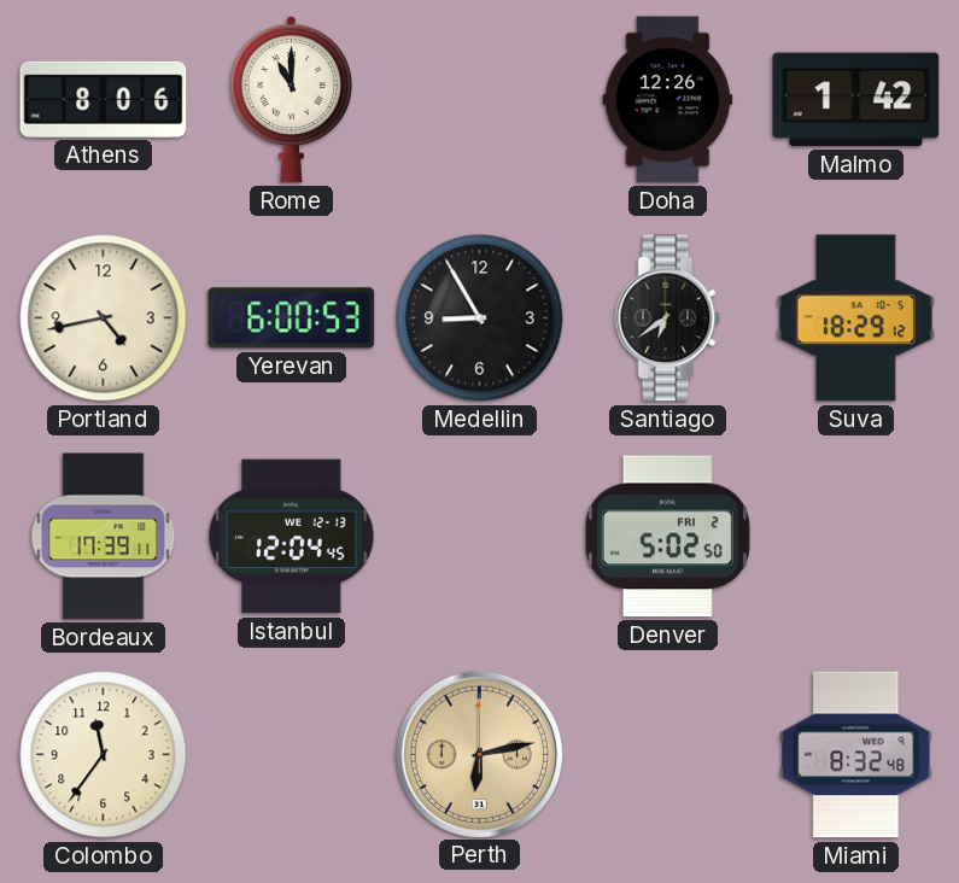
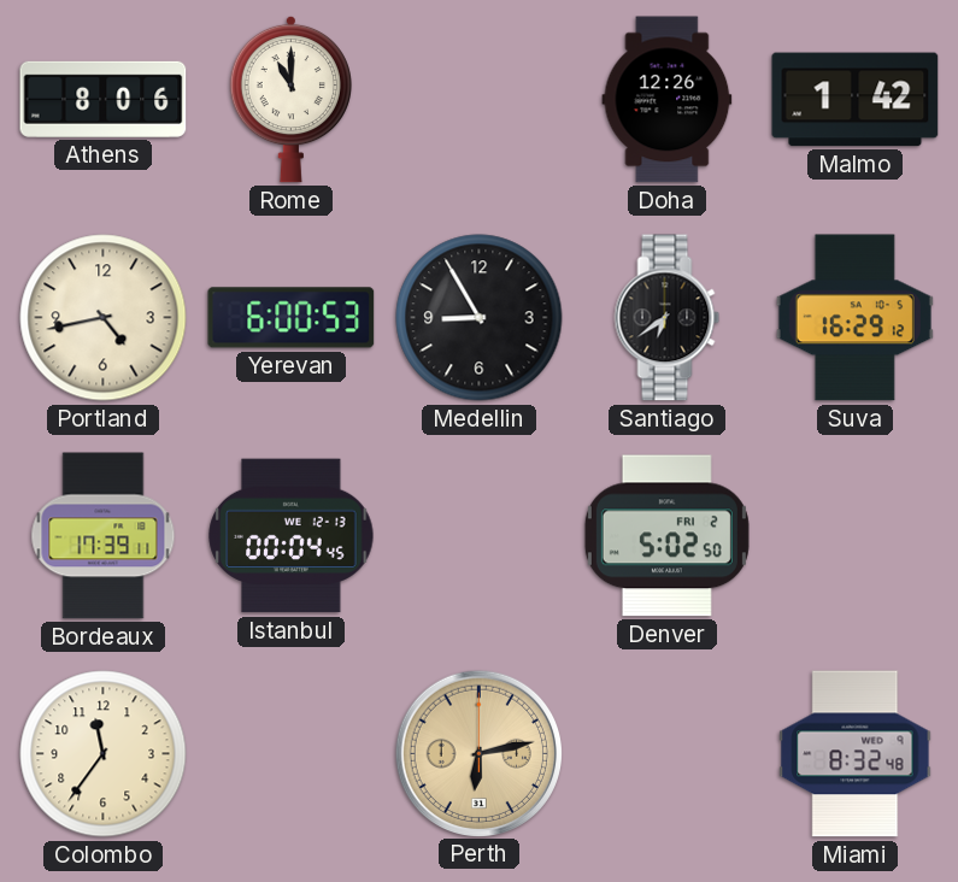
Suva: 18:29 -> 16:29 (854, 318)
Istanbul: 12:04 -> 00:04 (292, 536)
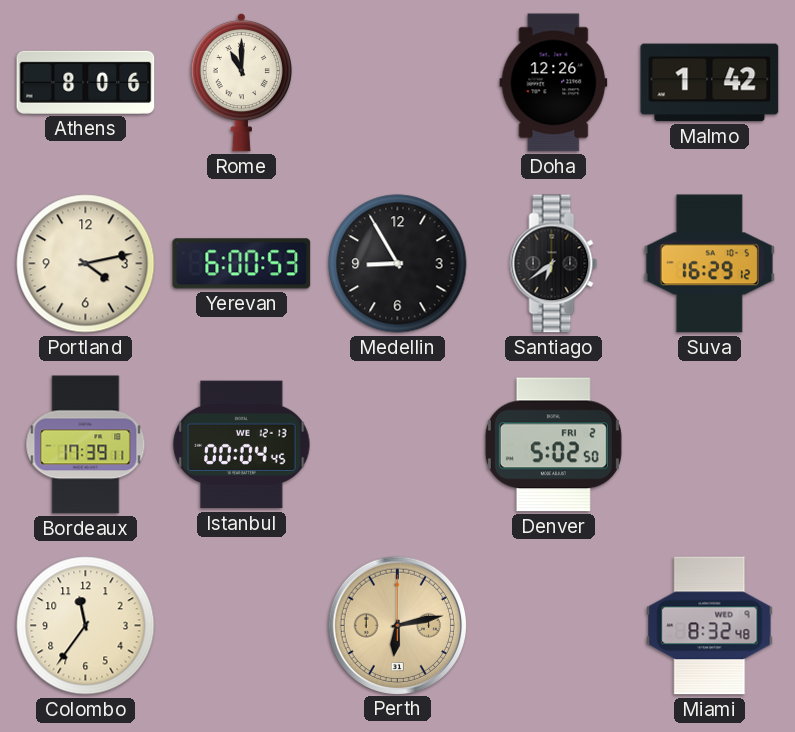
Portland: 4:43 -> 4:13 (86, 264)
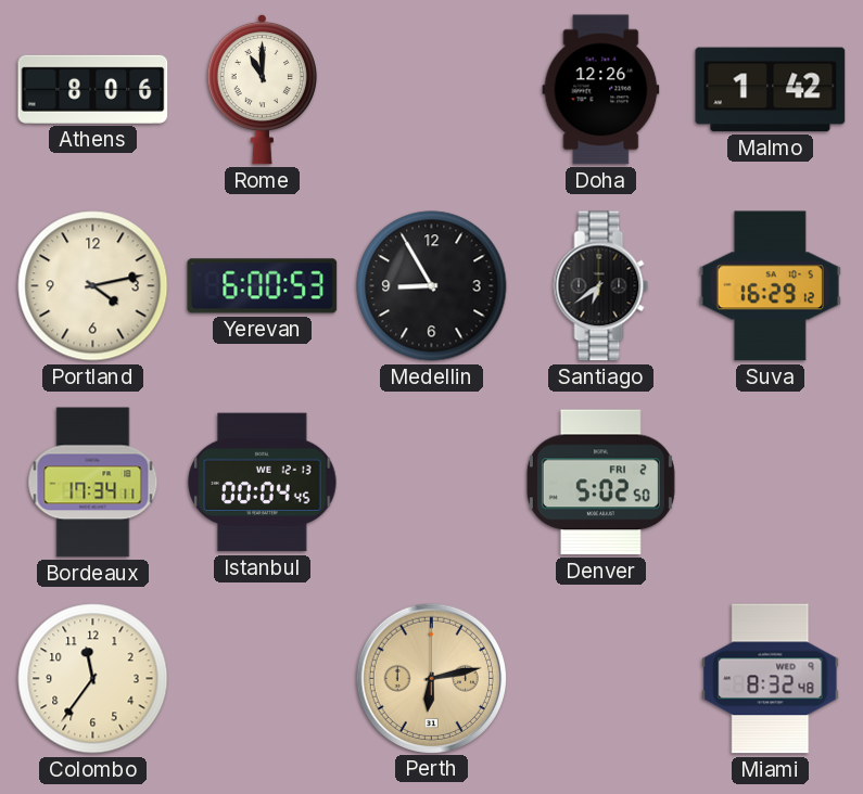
Bordeaux: 17:39 -> 17:34 (93, 483)
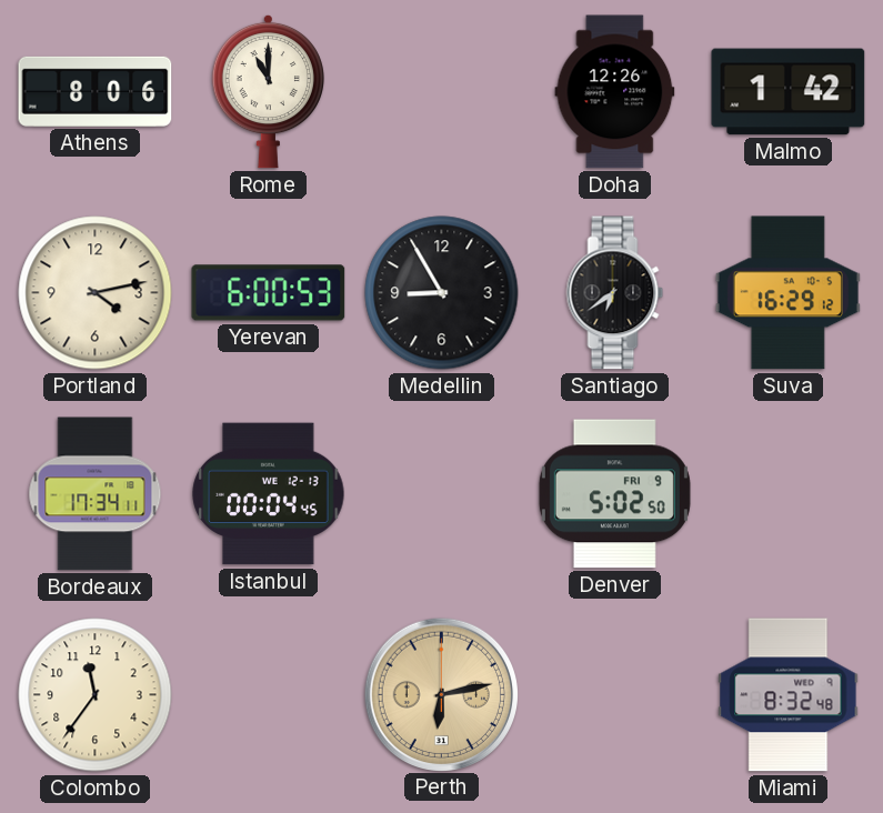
Denver date: FRI 2 -> FRI 9 (614, 494)
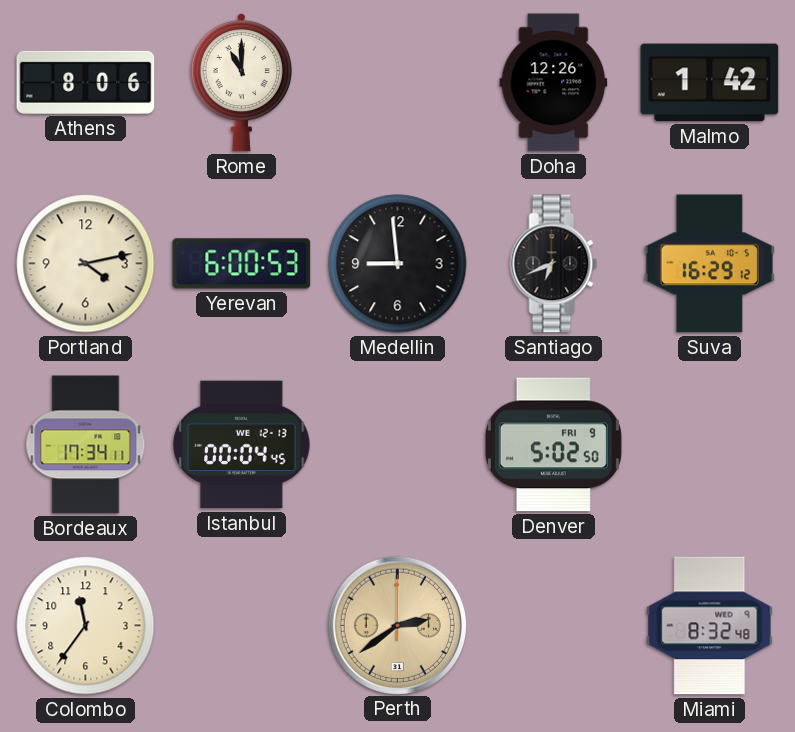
Medellin: 8:55 -> 8:59 (398, 264)
Santiago: 6:39 -> 6:41 (554, 264)
Perth: 6:13 -> 2:39 (397, 625)
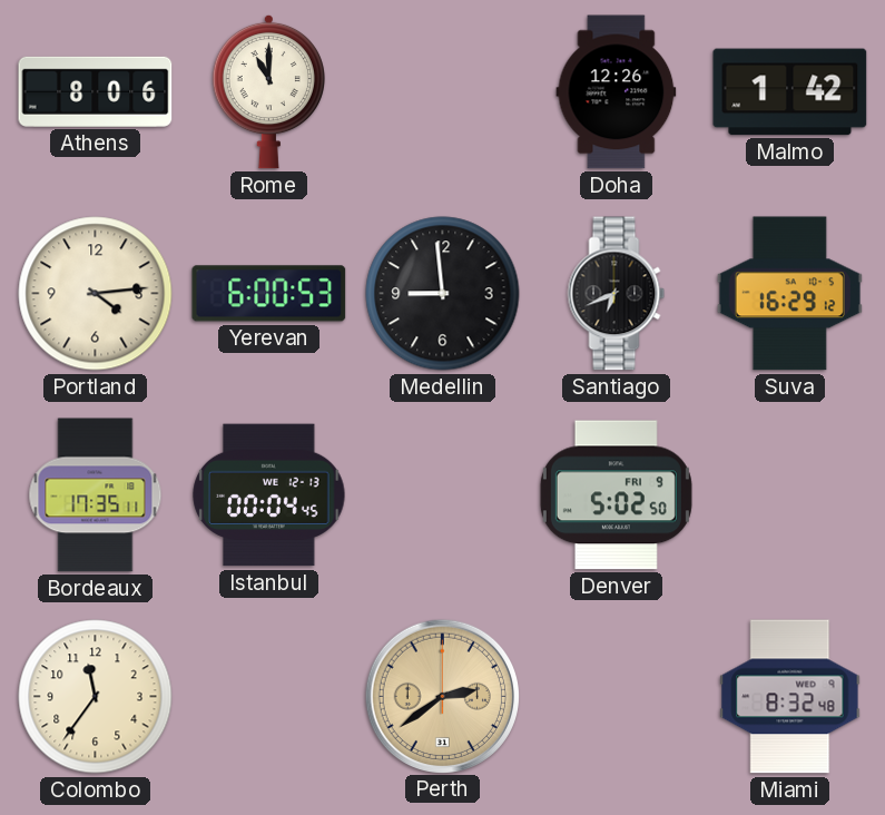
Portland: 4:13 -> 4:14 (96, 294)
Bordeaux: 17:34 -> 17:35 (96, 495)
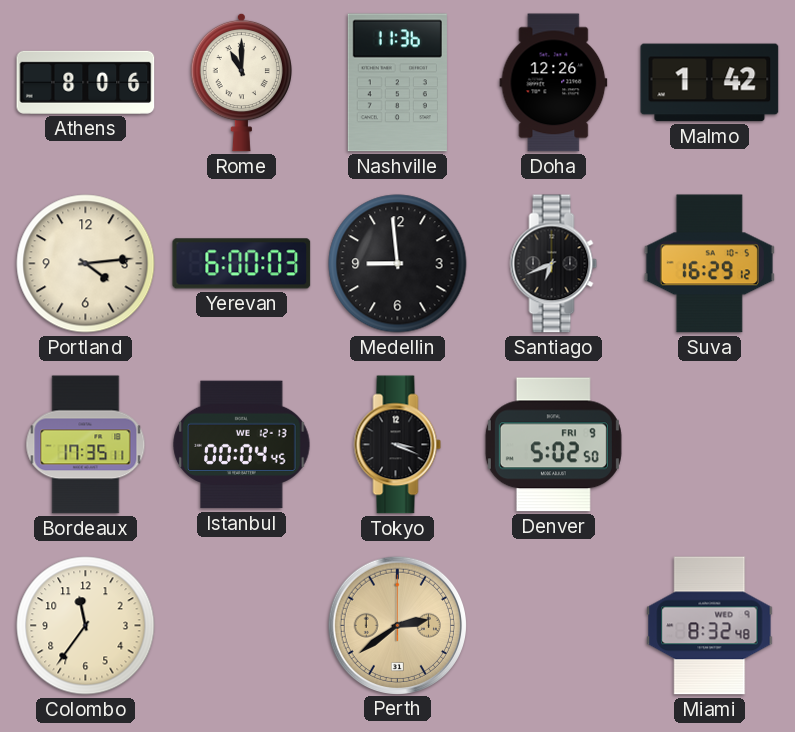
Nashville: none -> 11:36 (397, 83)
Yerevan: 6:00:53 -> 6:00:03 (242, 264)
Tokyo: none -> 3:19 (398, 445)
